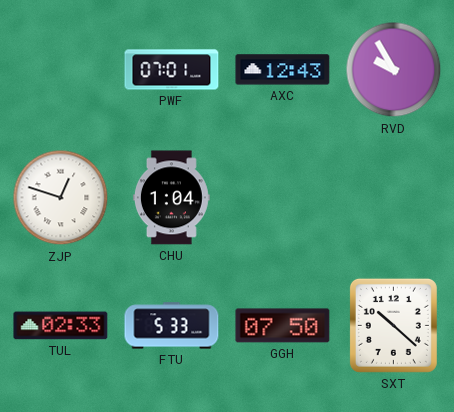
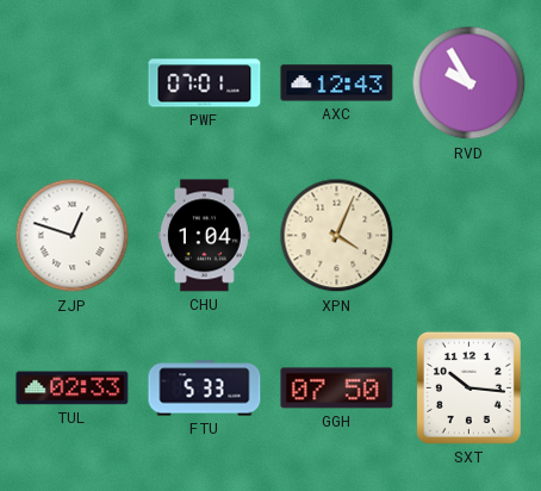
XPN: none -> 4:04 (337, 236)
SXT: 10:22 -> 10:16 (468, 387)
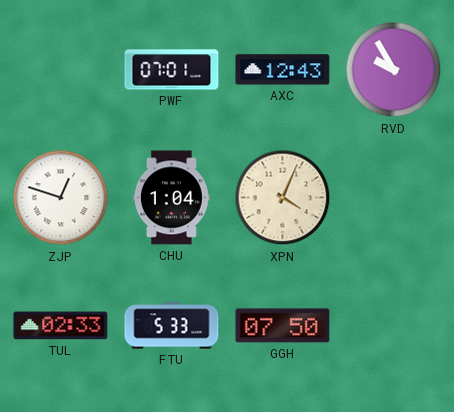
SXT: 10:16 -> none (468, 387)
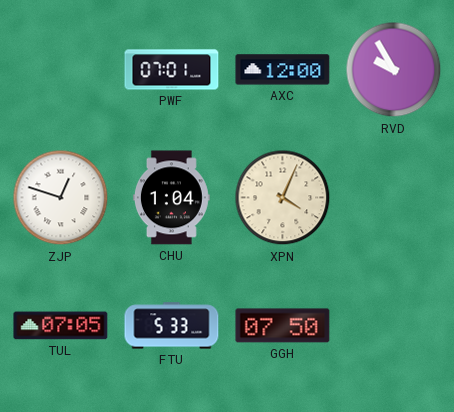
AXC: 12:43 -> 12:00 (283, 70)
TUL: 02:33 -> 07:05 (61, 326)
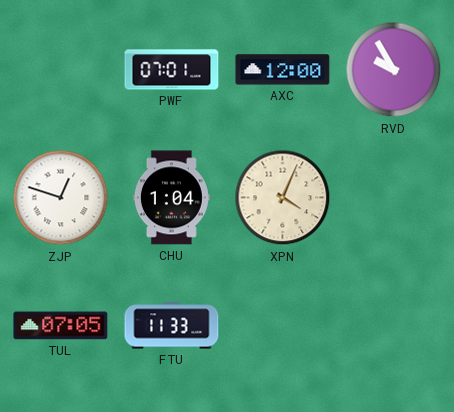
FTU: 5:33 -> 11:33 (172, 326)
GGH: 07:50 -> none (283, 326)
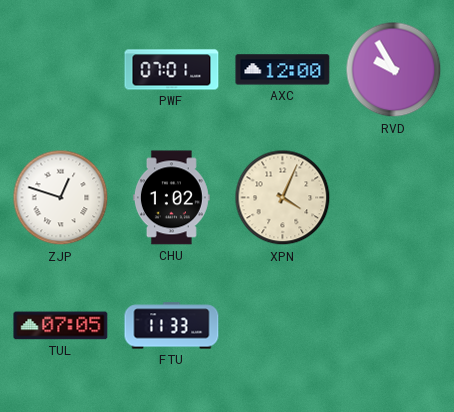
CHU: 1:04 -> 1:02 (171, 198)
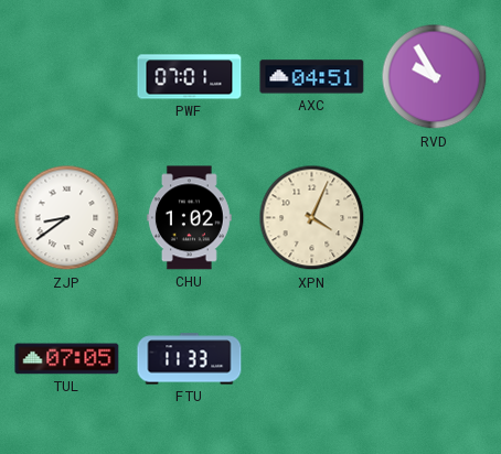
AXC: 12:00 -> 04:51 (312, 77)
ZJP: 12:48 -> 8:39 (67, 218)
